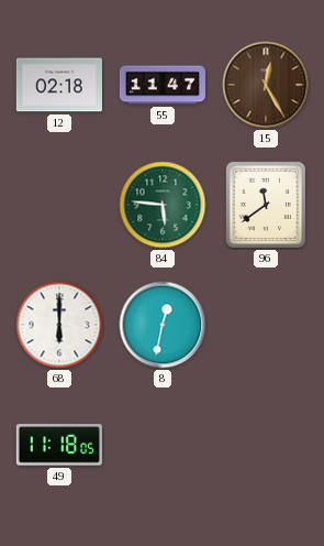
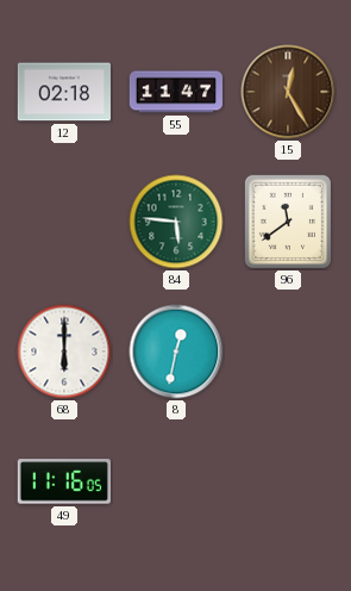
49: 11:18 -> 11:16 (64, 481)
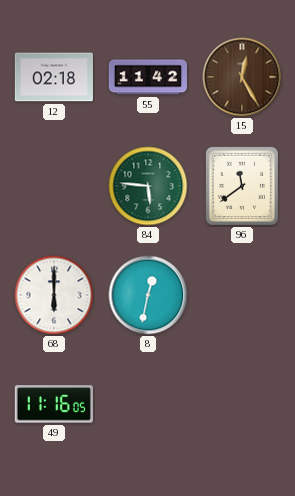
55: 11:47 -> 11:42 (147, 77)
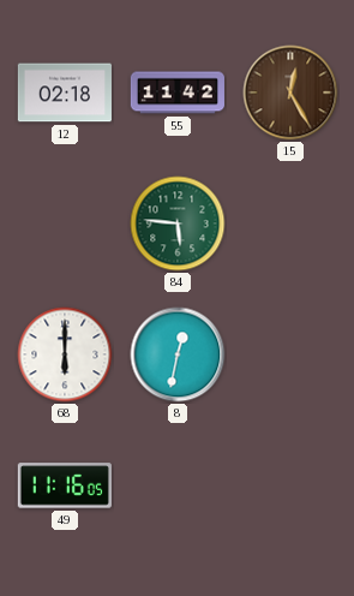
96: 11:39 -> none (242, 186)
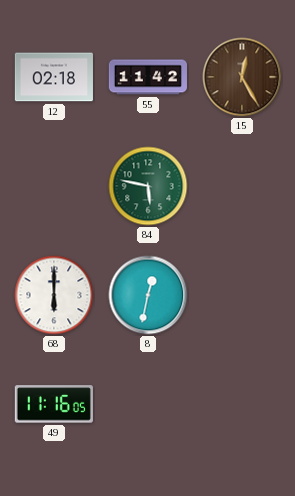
84: 5:46 -> 5:47 (148, 186)
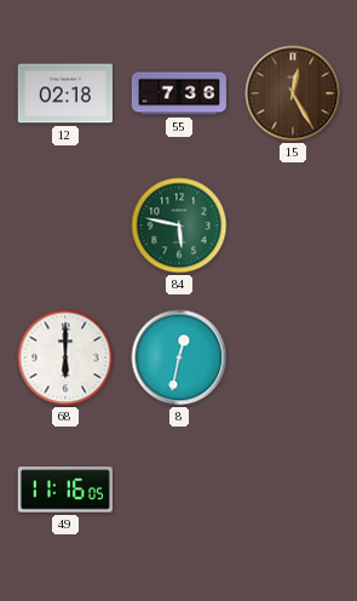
55: 11:42 -> 7:36 (178, 93)
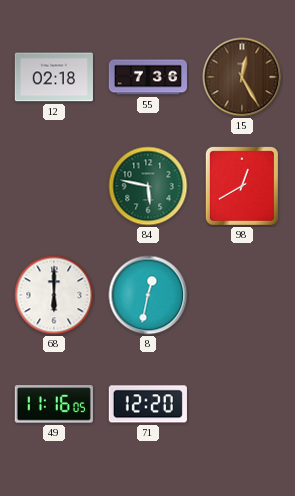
98: none -> 12:40 (242, 186)
71: none -> 12:20 (148, 404)
